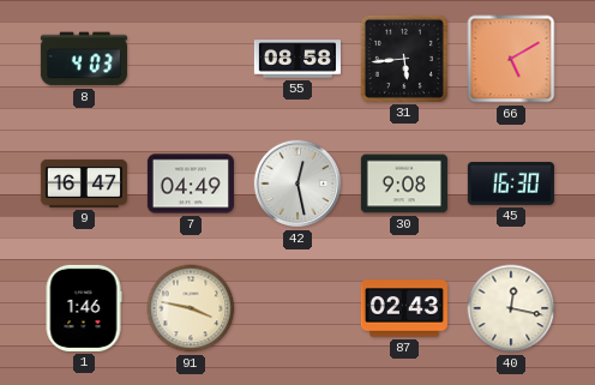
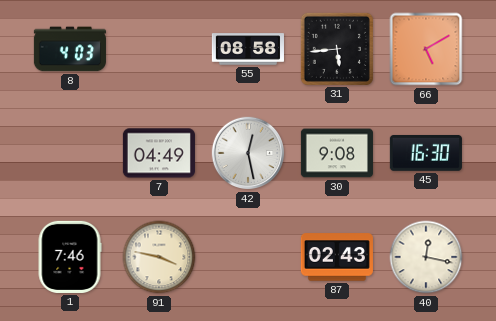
9: 16:47 -> none (84, 184)
1: 1:46 -> 7:46 (70, 257)
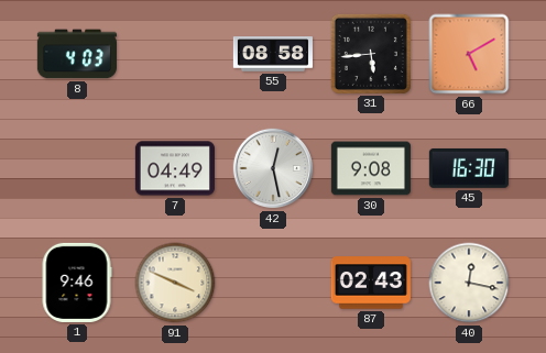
1: 7:46 -> 9:46 (77, 283)
91: 3:47 -> 3:49 (175, 283)
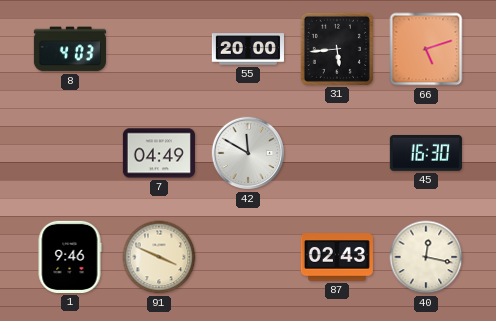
55: 08:58 -> 20:00 (248, 49)
66: 5:10 -> 5:12 (426, 49)
42: 12:28 -> 11:50 (248, 153)
30: 9:08 -> none (371, 168)
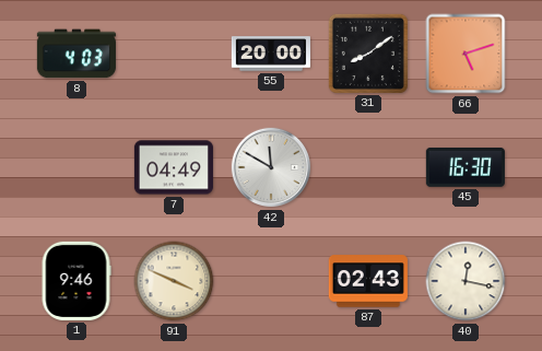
31: 5:44 -> 8:09 (368, 54)
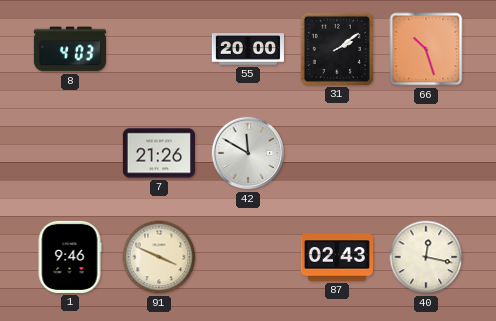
31: 8:09 -> 2:09 (337, 49)
66: 5:12 -> 10:27 (426, 49)
7: 04:49 -> 21:26 (159, 153)
45: 16:30 -> none (466, 167)
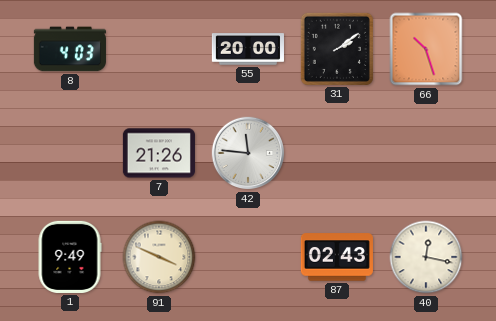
42: 11:50 -> 11:46 (248, 153)
1: 9:46 -> 9:49 (70, 257)
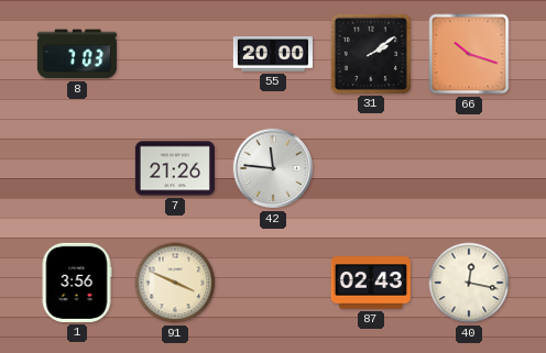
8: 4:03 -> 7:03 (77, 54)
66: 10:27 -> 10:18 (469, 54)
1: 9:49 -> 3:56 (77, 283)
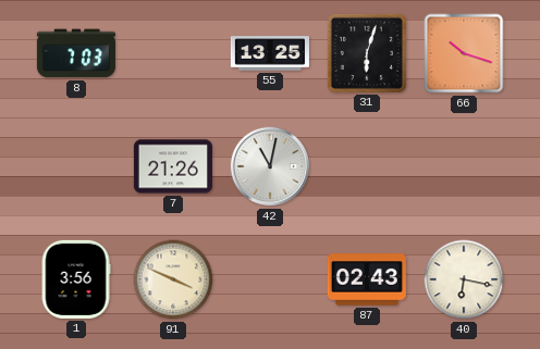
55: 20:00 -> 13:25 (270, 53)
31: 2:09 -> 6:03 (367, 53)
42: 11:46 -> 11:02 (270, 166)
40: 12:17 -> 6:17 (464, 279)
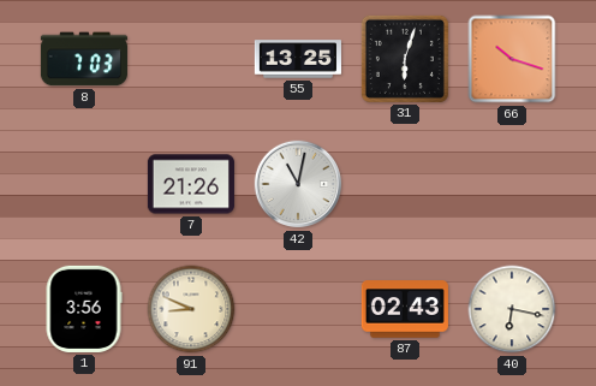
91: 3:49 -> 8:49 (191, 309)
